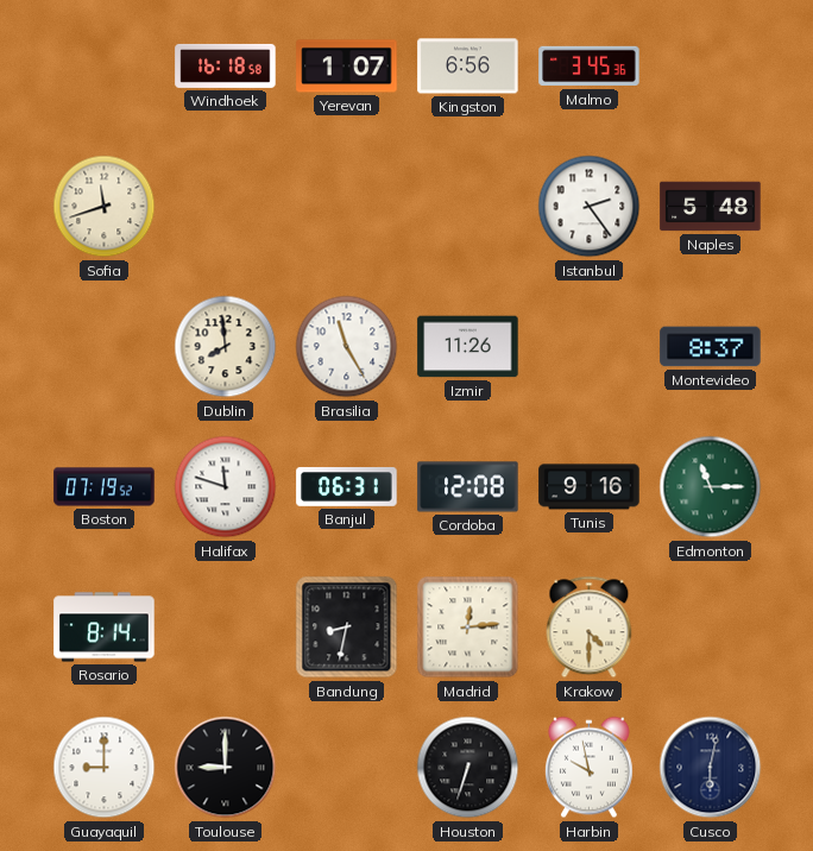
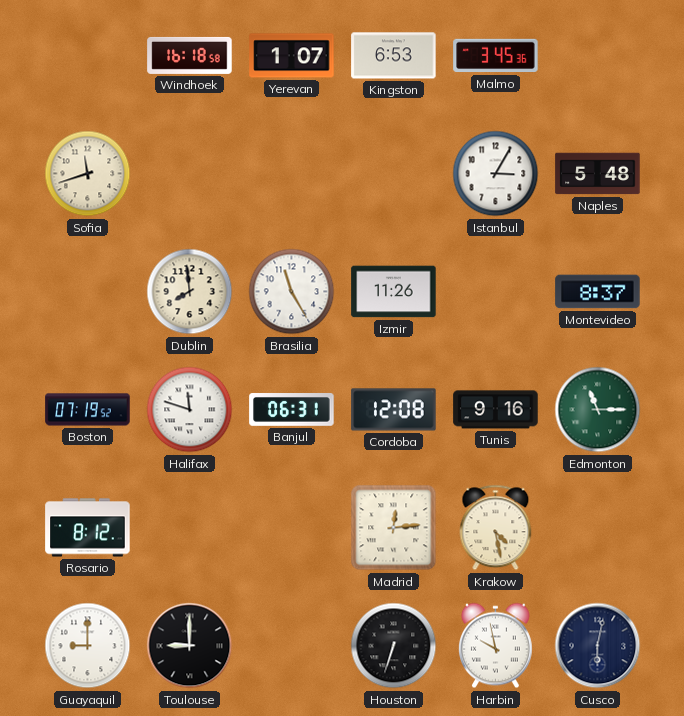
Kingston: 6:56 -> 6:53 (394, 56)
Istanbul: 2:24 -> 3:05 (496, 174)
Rosario: 8:14 -> 8:12 (88, 528)
Bandung: 8:32 -> none (347, 628)
Krakow: 4:30 -> 4:28 (496, 528)
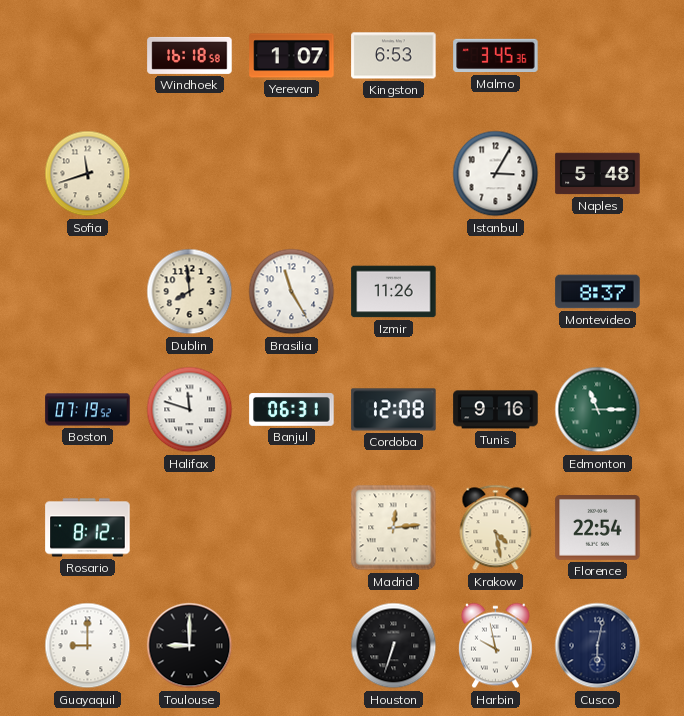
Florence: none -> 22:54 (598, 528)
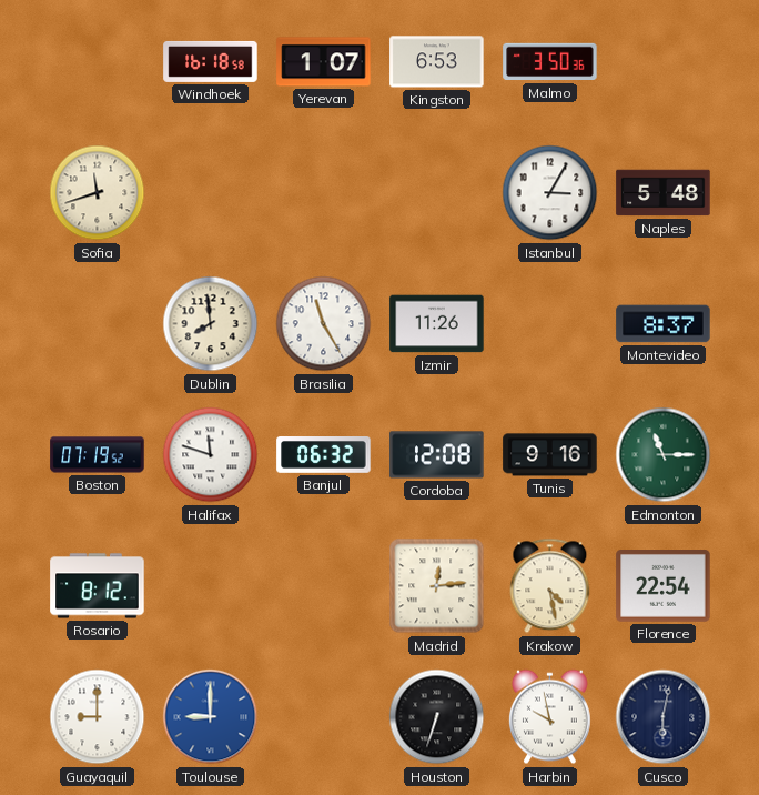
Malmo: 3:45 -> 3:50 (550, 62)
Banjul: 06:31 -> 06:32 (324, 455)
Toulouse dial: black -> blue (211, 717)
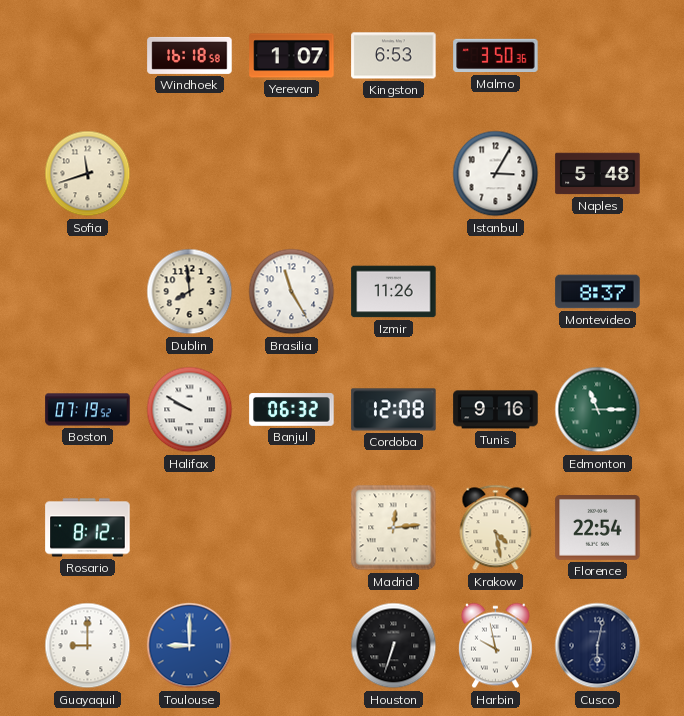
Halifax: 11:48 -> 9:50 (190, 410)
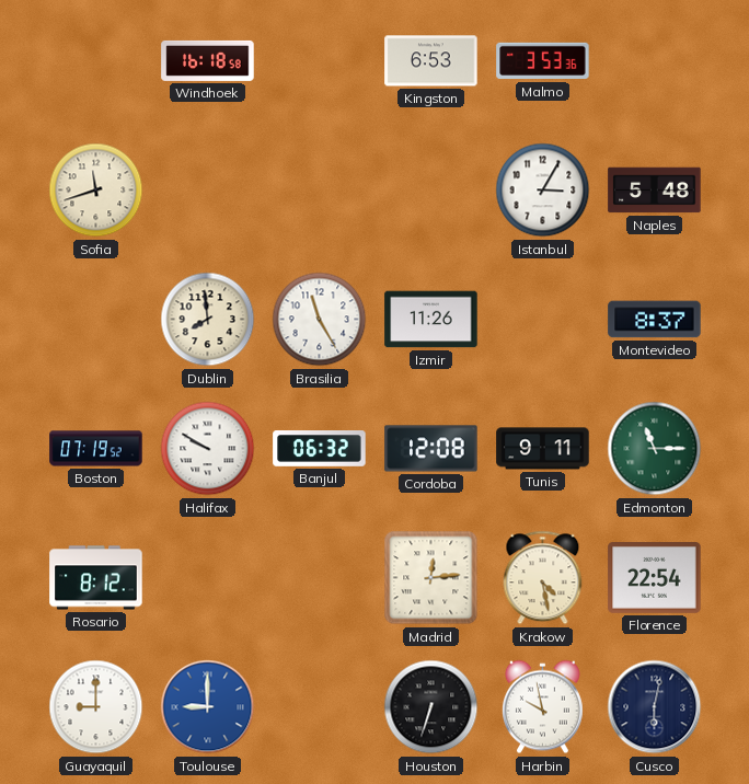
Yerevan: 1:07 -> none (292, 56)
Malmo: 3:50 -> 3:53 (543, 61)
Tunis: 9:16 -> 9:11 (543, 449)
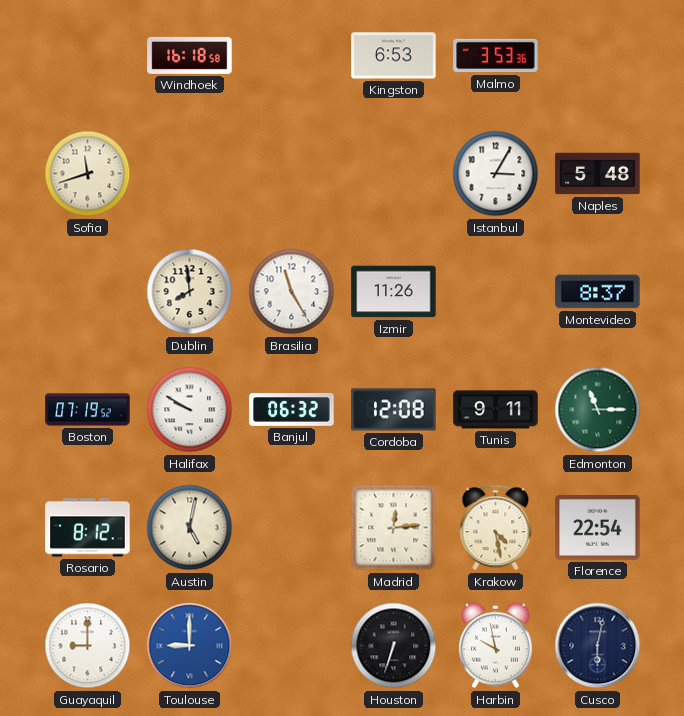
Austin: none -> 5:02 (190, 528)
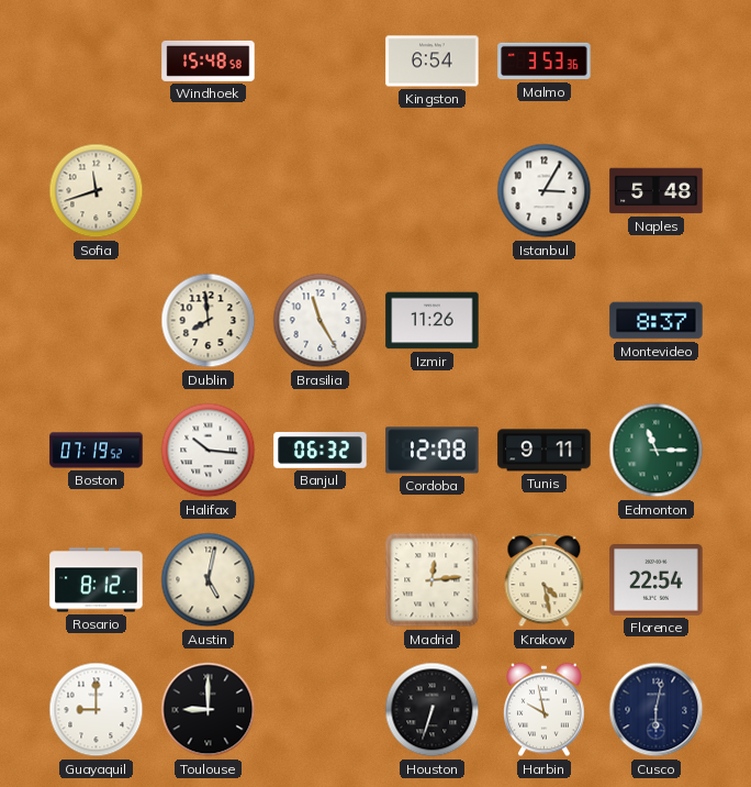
Windhoek: 16:18 -> 15:48 (209, 60)
Kingston: 6:53 -> 6:54 (433, 62)
Halifax: 9:50 -> 10:16 (209, 451)
Toulouse dial: blue -> black (209, 710)
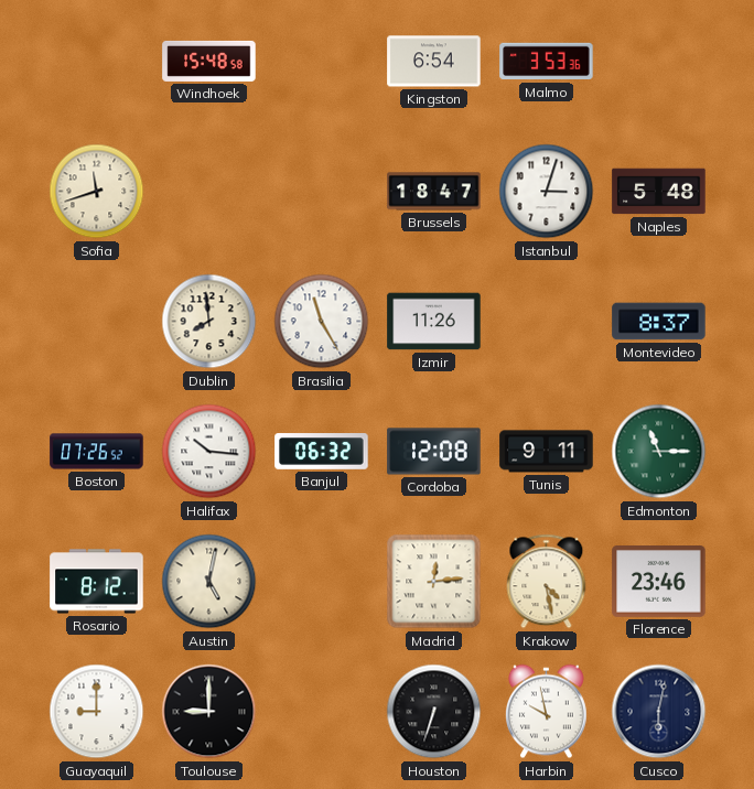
Brussels: none -> 18:47 (434, 192)
Istanbul: 3:05 -> 3:03 (547, 192)
Boston: 07:19 -> 07:26 (97, 452)
Florence: 22:54 -> 23:46 (659, 582)
